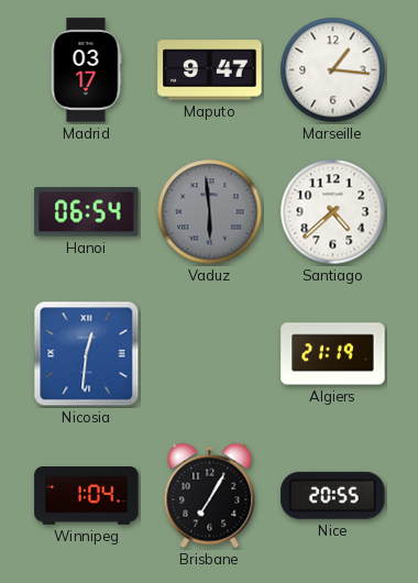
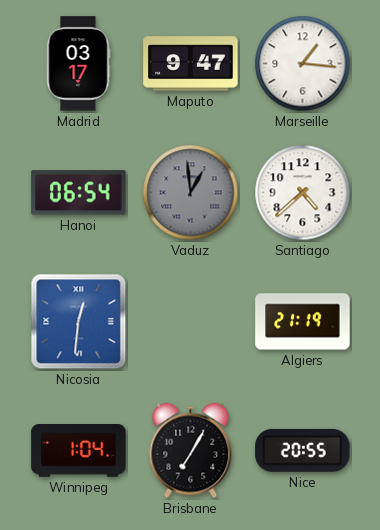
Vaduz: 5:59 -> 12:59 (191, 193)
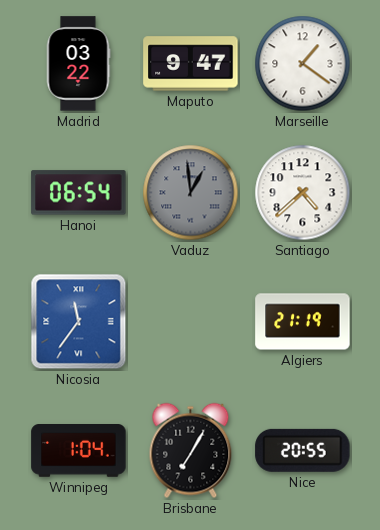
Madrid: 03:17 -> 03:22 (78, 64)
Marseille: 1:16 -> 1:21 (303, 64)
Nicosia: 12:31 -> 11:36 (79, 322)
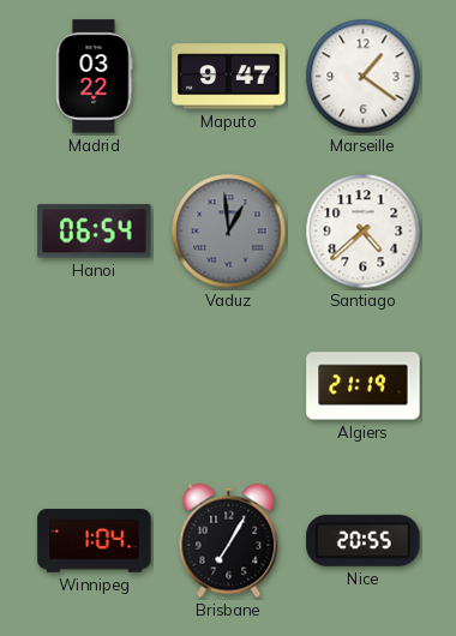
Nicosia: 11:36 -> none (79, 322)
